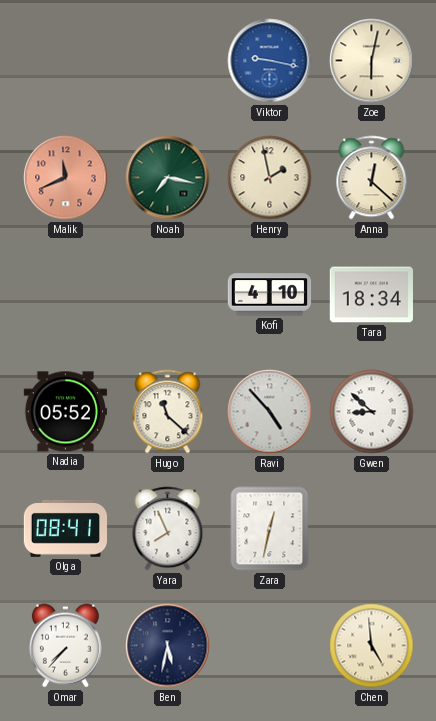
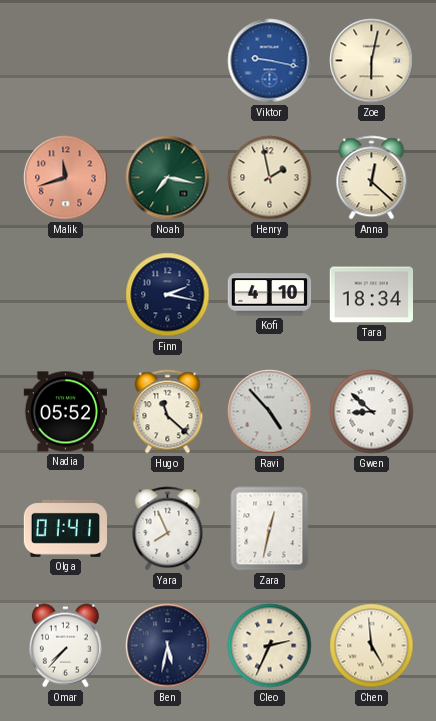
Malik: 11:41 -> 11:42 (66, 178)
Finn: none -> 2:17 (168, 295)
Olga: 08:41 -> 01:41 (66, 528)
Cleo: none -> 2:34 (270, 646)
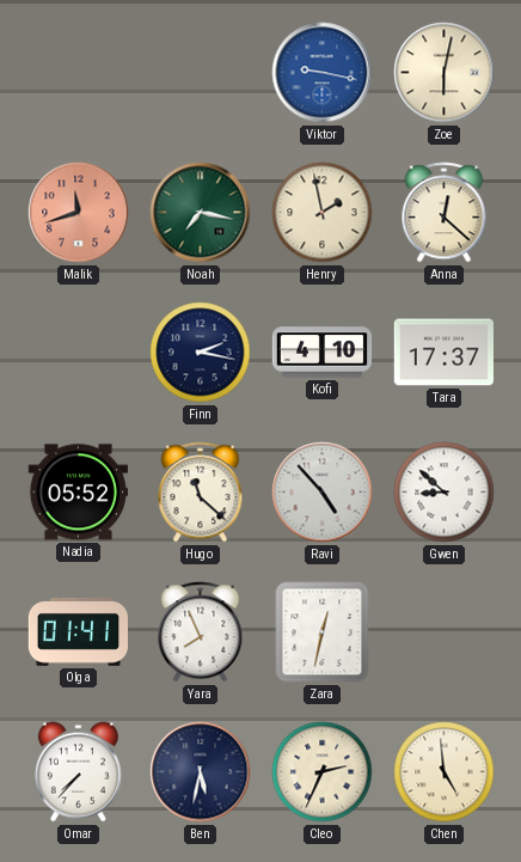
Tara: 18:34 -> 17:37 (443, 353)
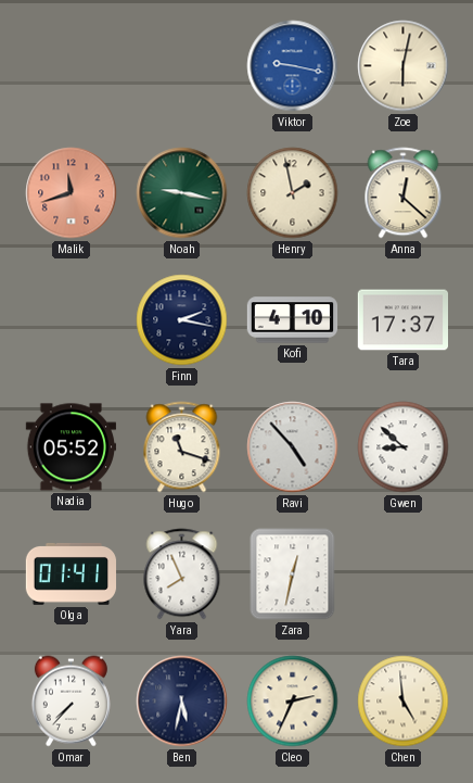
Noah: 7:17 -> 9:17 (182, 193)
Hugo: 11:22 -> 11:18 (182, 447)
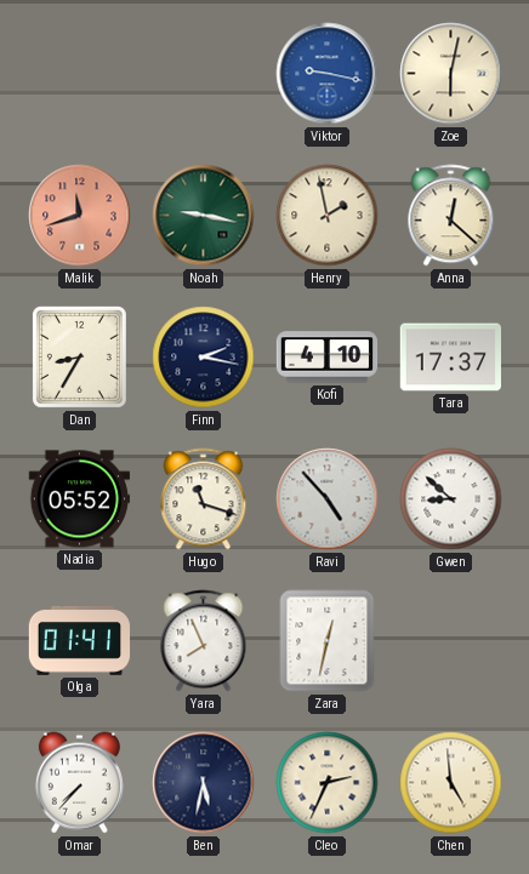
Dan: none -> 8:35 (79, 356)
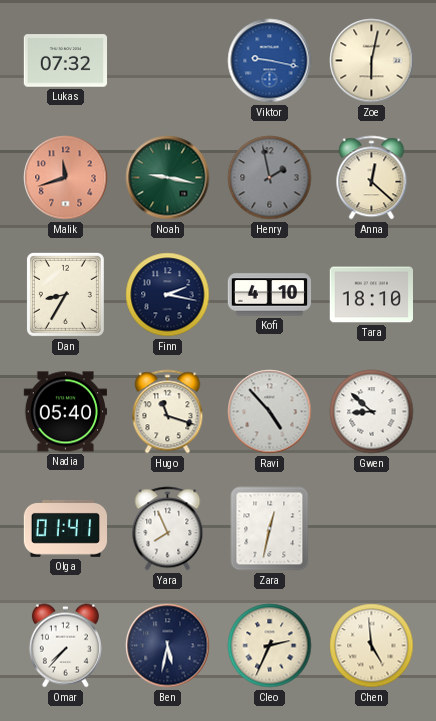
Lukas: none -> 07:32 (66, 61)
Henry dial: cream -> grey (270, 178)
Tara: 17:37 -> 18:10 (371, 295)
Nadia: 05:52 -> 05:40 (65, 412)
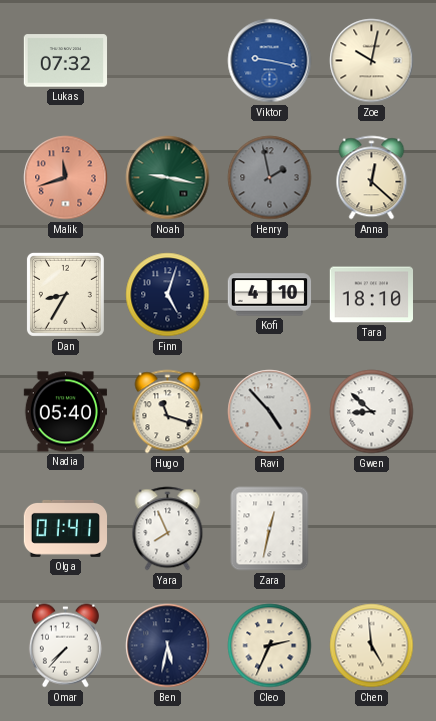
Zoe: 6:02 -> 10:02 (372, 61)
Finn: 2:17 -> 5:03 (168, 295)
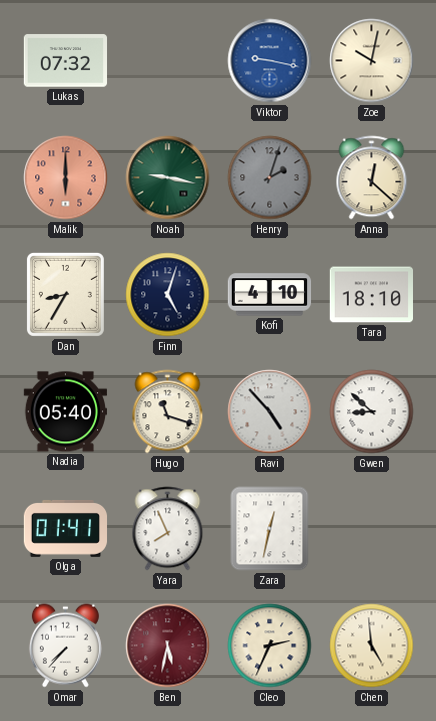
Malik: 11:42 -> 6:00 (66, 178)
Henry: 1:58 -> 2:03 (270, 178)
Ben dial: navy -> burgundy (168, 646)
